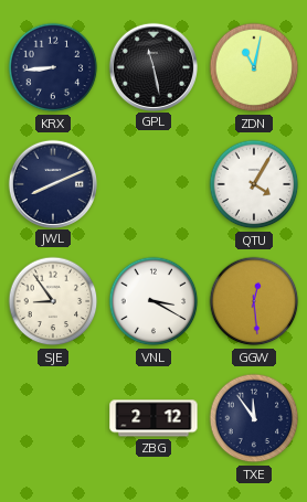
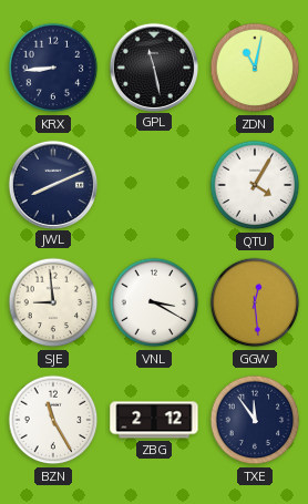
SJE: 8:54 -> 8:59 (53, 302)
BZN: none -> 11:25 (53, 420)
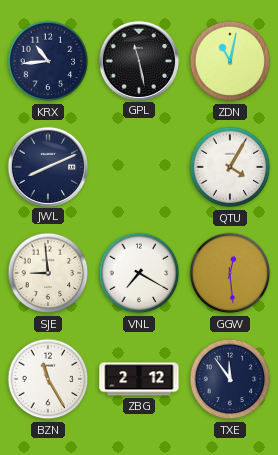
KRX: 8:44 -> 10:44 (48, 61)
VNL: 3:20 -> 7:20 (139, 273)
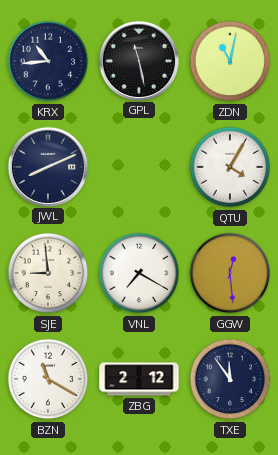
BZN: 11:25 -> 11:20 (48, 379)
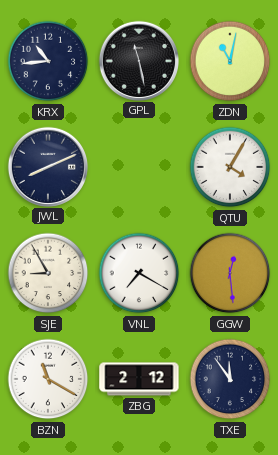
SJE: 8:59 -> 8:55 (48, 273)
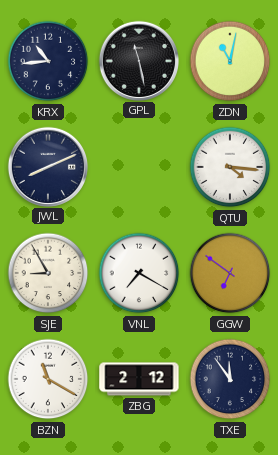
QTU: 4:05 -> 4:16 (230, 167)
GGW: 12:29 -> 6:51 (230, 273)
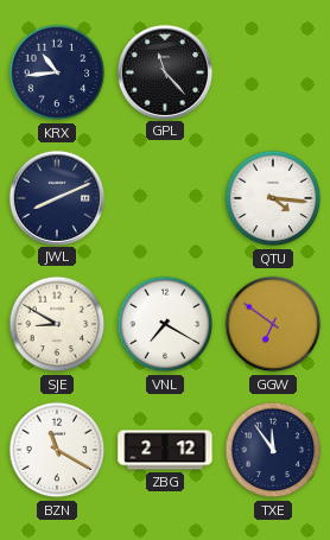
GPL: 11:28 -> 11:23 (164, 71)
ZDN: 11:02 -> none (230, 61)
SJE: 8:55 -> 8:50 (57, 324)
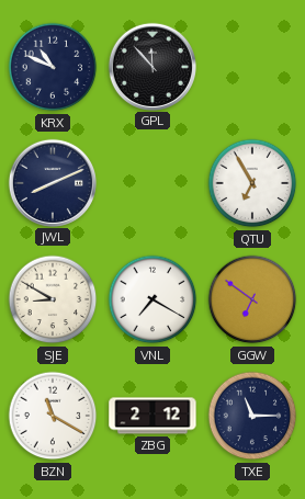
KRX: 10:44 -> 10:49 (53, 67)
GPL: 11:23 -> 11:53 (151, 66)
QTU: 4:16 -> 6:55 (252, 183)
TXE: 11:54 -> 11:15 (252, 416)
